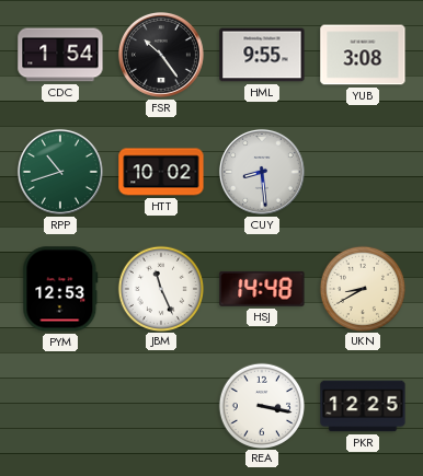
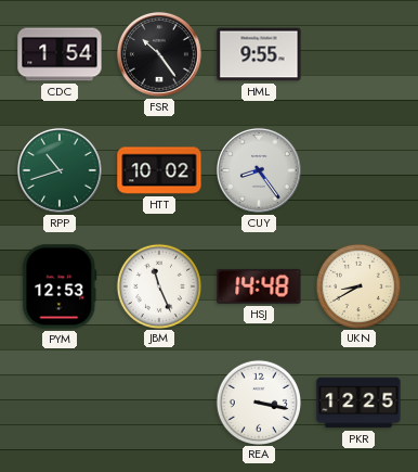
YUB: 3:08 -> none (363, 55)
CUY: 8:29 -> 8:24 (259, 170)
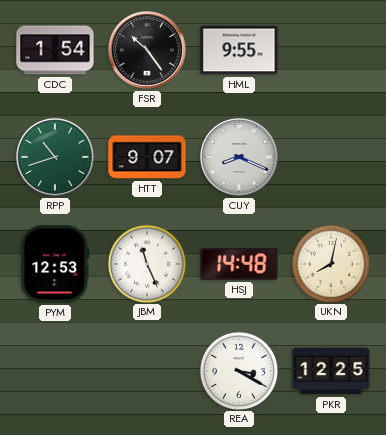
HTT: 10:02 -> 9:07 (147, 157)
CUY: 8:24 -> 8:19 (239, 157)
UKN: 8:40 -> 8:02 (330, 263)
REA: 3:17 -> 3:20 (238, 370)
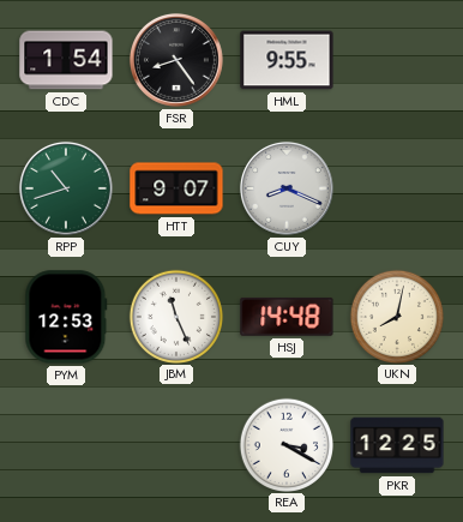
FSR: 10:24 -> 8:24 (176, 60)
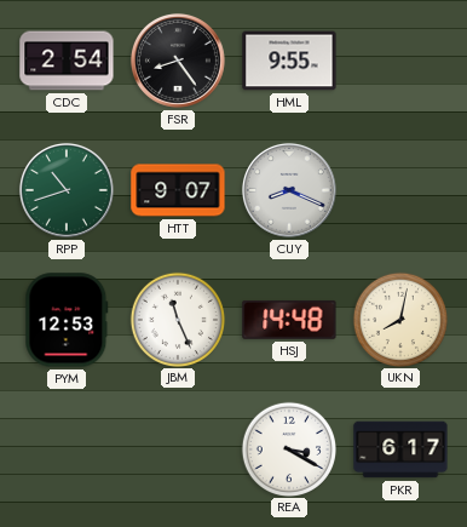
CDC: 1:54 -> 2:54 (67, 61)
PKR: 12:25 -> 6:17 (400, 449)
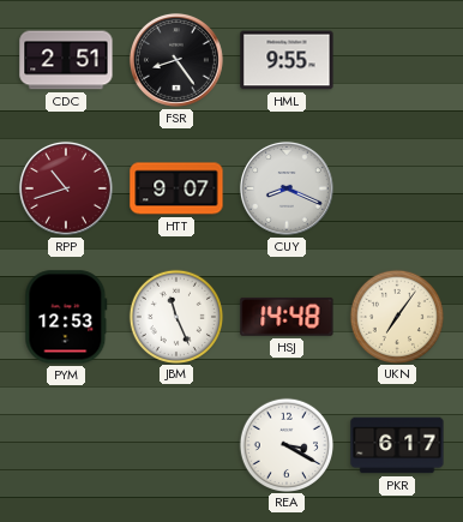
CDC: 2:54 -> 2:51 (66, 60)
RPP dial: green -> burgundy (66, 188)
UKN: 8:02 -> 7:06 (396, 316)
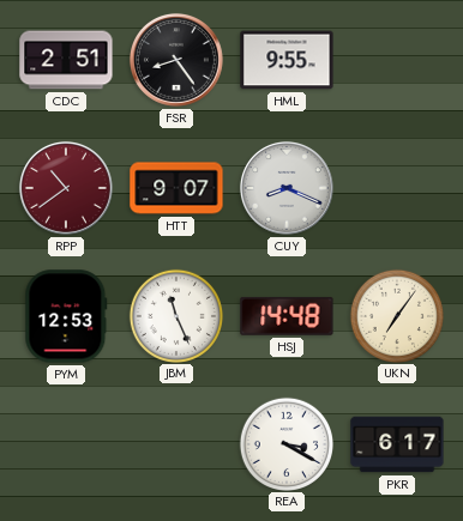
RPP: 10:42 -> 10:39 (66, 188)
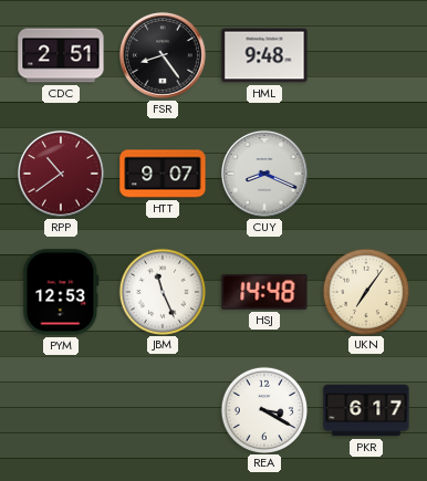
HML: 9:55 -> 9:48 (264, 55)
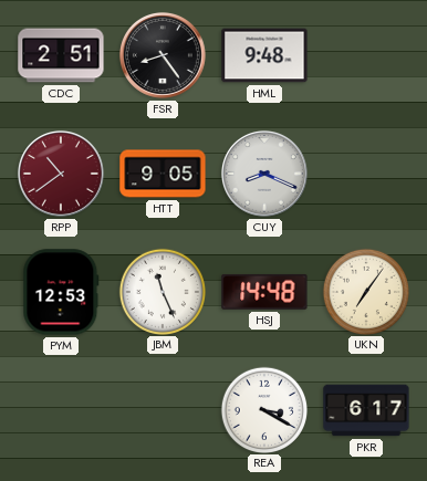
HTT: 9:07 -> 9:05 (163, 174)
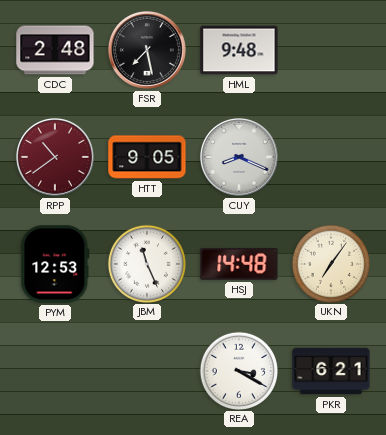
CDC: 2:51 -> 2:48 (55, 50)
FSR: 8:24 -> 7:28 (147, 50)
PKR: 6:17 -> 6:21 (331, 371)
